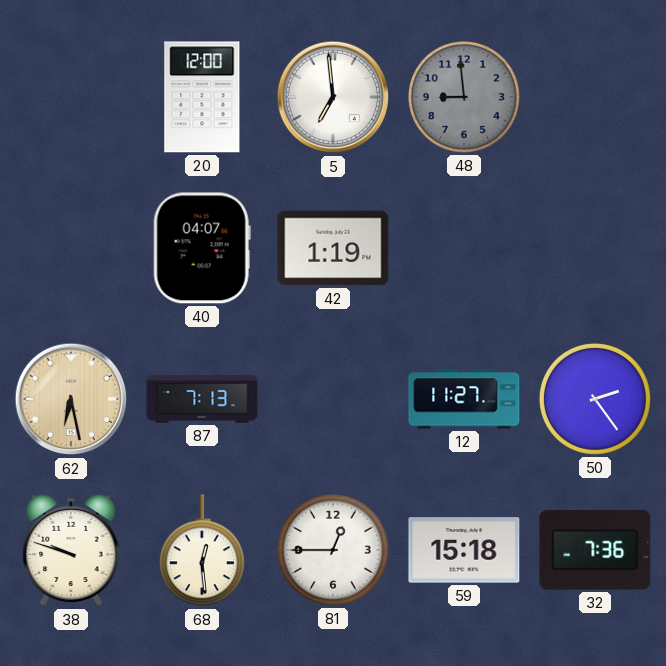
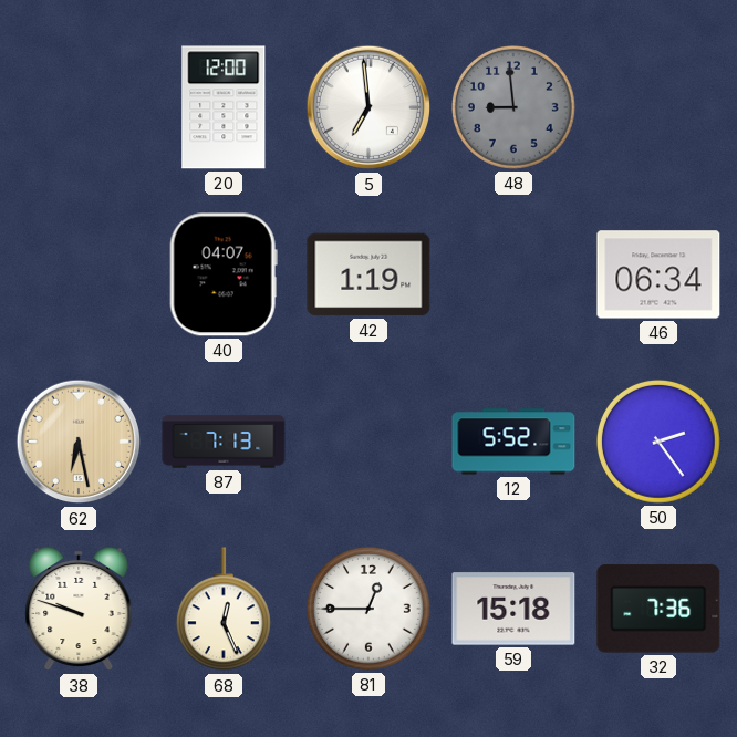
46: none -> 06:34 (658, 274)
12: 11:27 -> 5:52 (513, 442)
68: 12:29 -> 12:26 (224, 610)
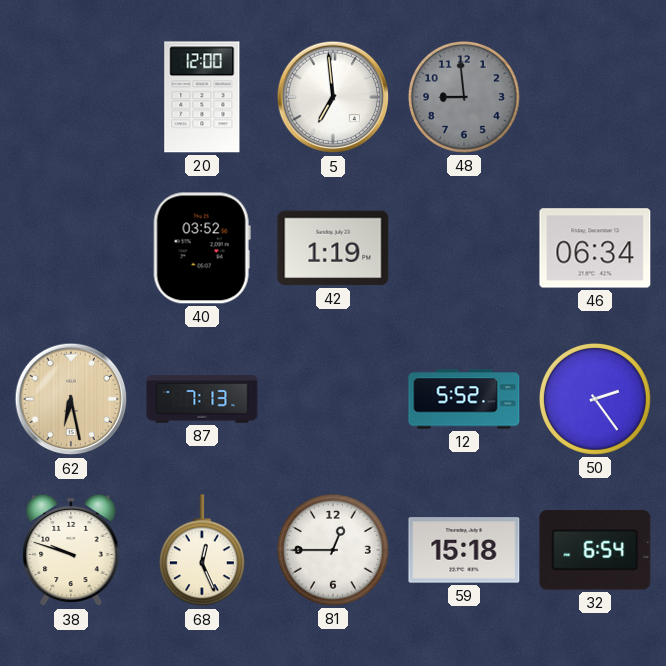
40: 04:07 -> 03:52 (202, 248)
32: 7:36 -> 6:54 (595, 550)
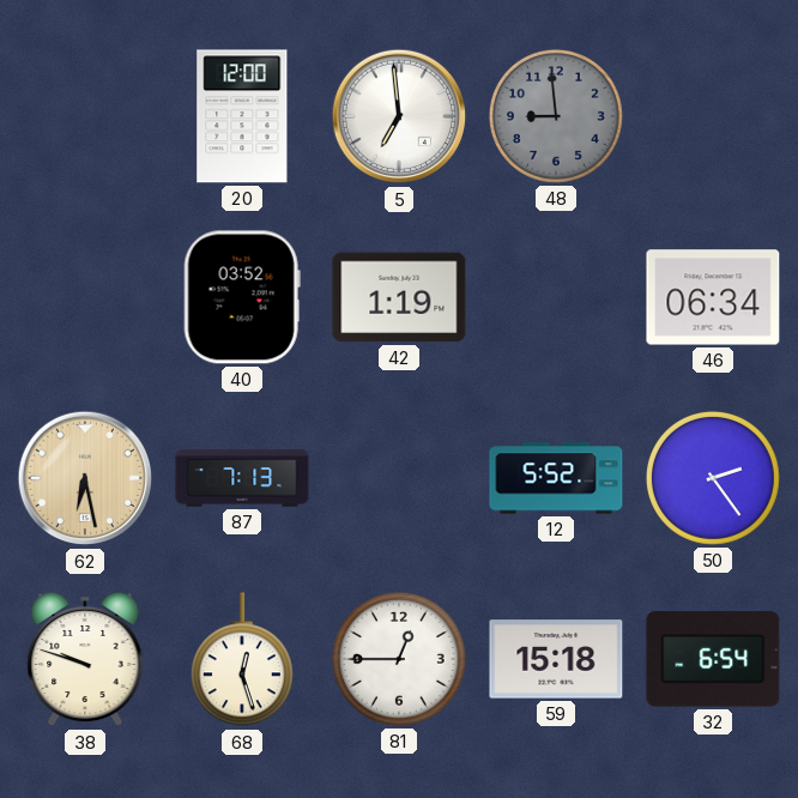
68: 12:26 -> 12:27 (242, 660)
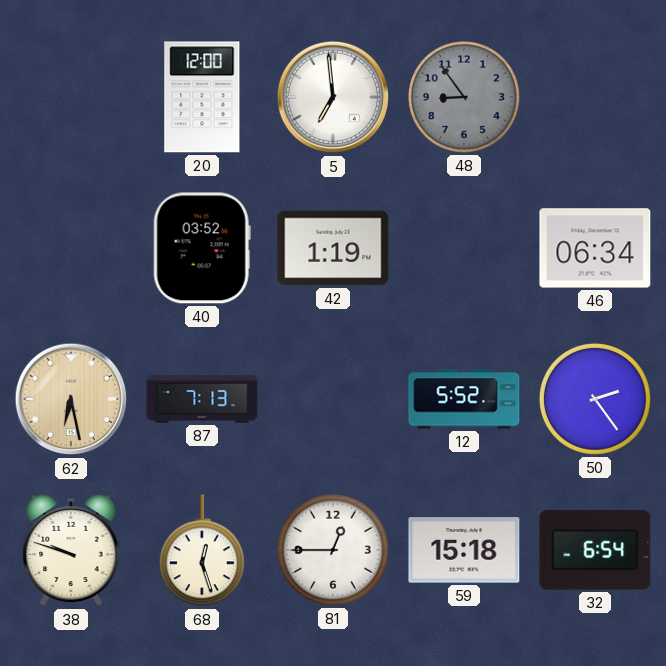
48: 8:59 -> 8:54 (464, 97)
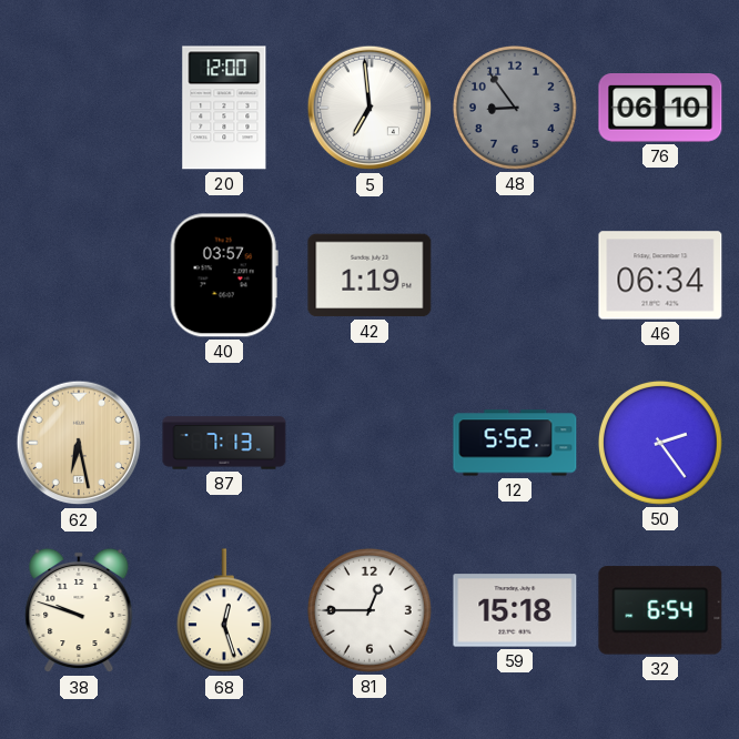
76: none -> 06:10 (660, 109)
40: 03:52 -> 03:57 (224, 275)
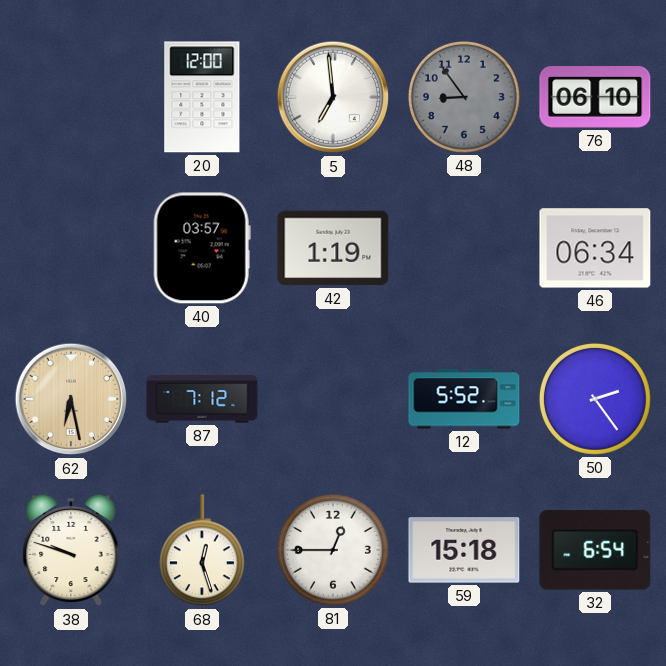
87: 7:13 -> 7:12 (202, 399)
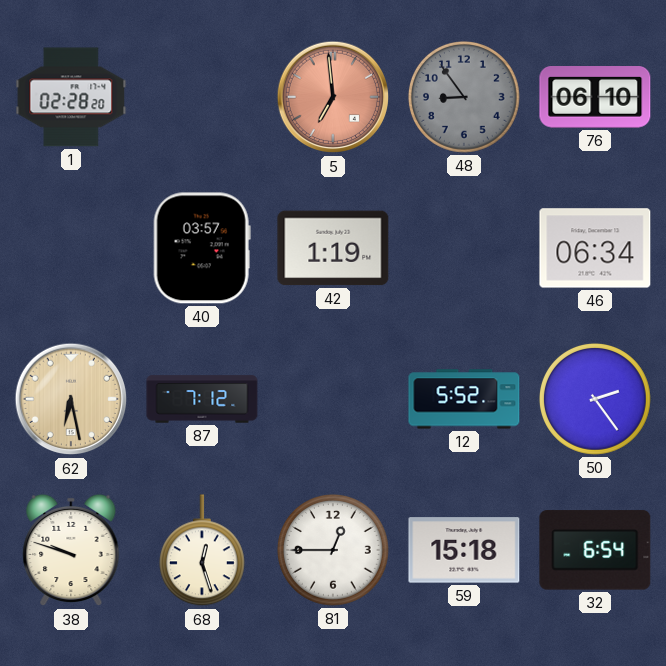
1: none -> 02:28 (71, 97)
20: 12:00 -> none (202, 97)
5 dial: white -> salmon (333, 97)
